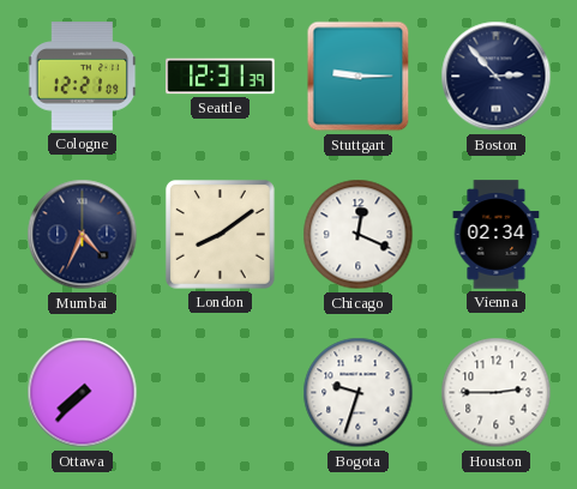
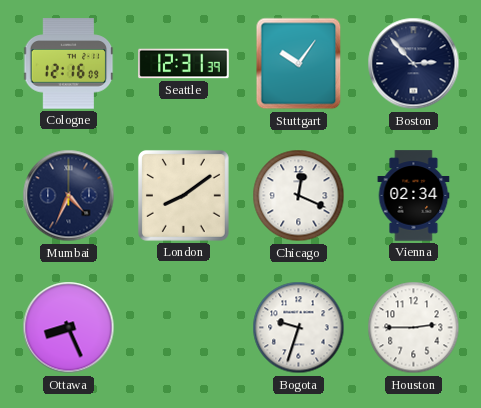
Cologne: 12:21 -> 12:16 (69, 64)
Stuttgart: 9:15 -> 10:06 (299, 64)
Ottawa: 7:37 -> 8:26 (69, 328)
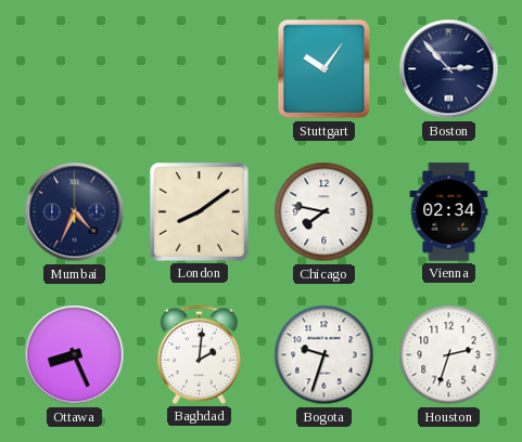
Cologne: 12:16 -> none (69, 64)
Seattle: 12:31 -> none (184, 64)
Chicago: 12:19 -> 7:47 (324, 212)
Baghdad: none -> 2:01 (200, 354)
Houston: 2:45 -> 2:33 (449, 355)
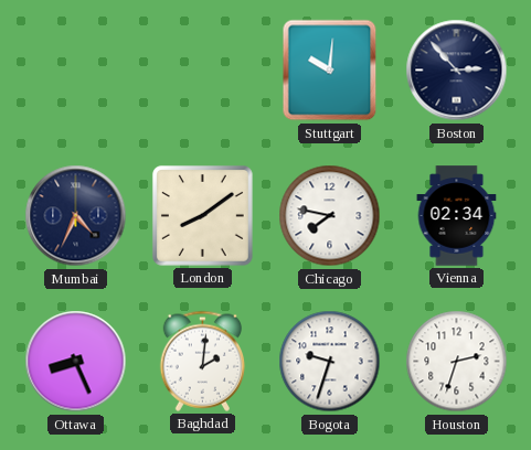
Stuttgart: 10:06 -> 10:01 (330, 71)
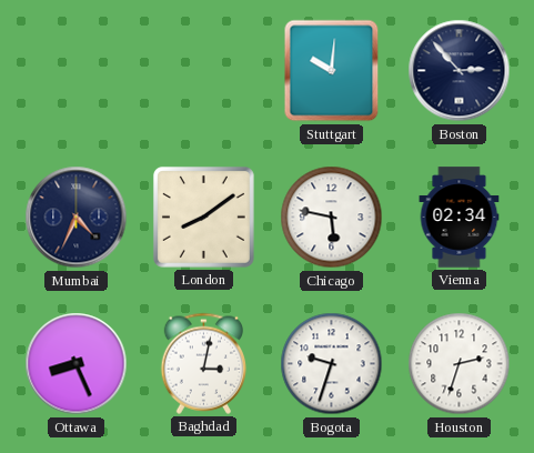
Chicago: 7:47 -> 5:47 (332, 218)
Baghdad: 2:01 -> 3:02 (204, 363)
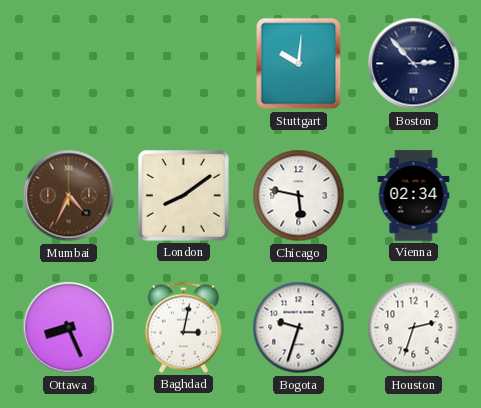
Mumbai dial: navy -> brown (69, 196)
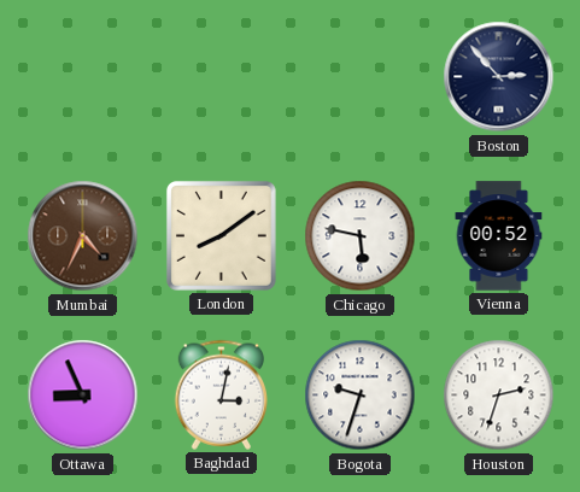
Stuttgart: 10:01 -> none (299, 64)
Vienna: 02:34 -> 00:52 (499, 236)
Ottawa: 8:26 -> 8:56 (83, 396)
